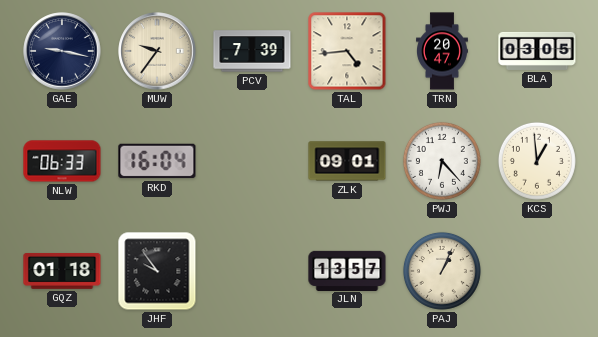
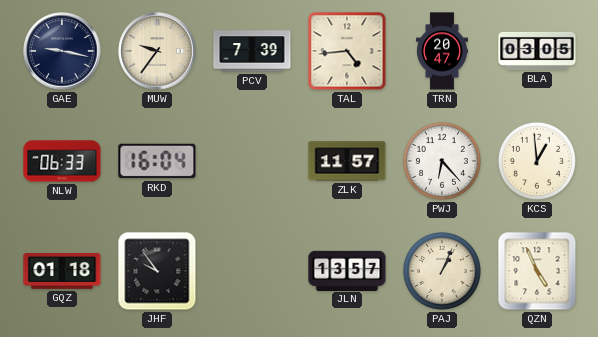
ZLK: 09:01 -> 11:57 (347, 161)
QZN: none -> 4:56 (537, 271)
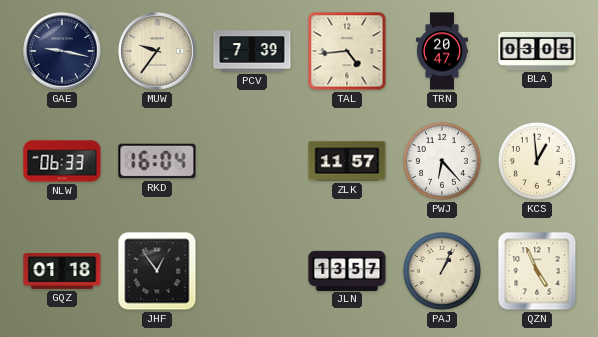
JHF: 9:54 -> 12:54 (157, 271)
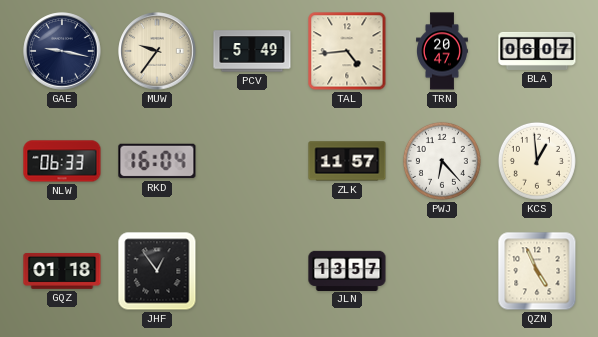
PCV: 7:39 -> 5:49 (252, 51)
BLA: 03:05 -> 06:07 (537, 51)
PAJ: 1:04 -> none (442, 271)
